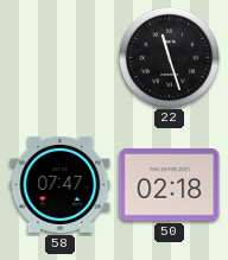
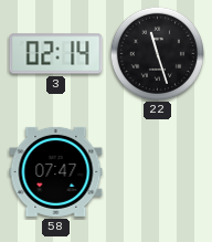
3: none -> 02:14 (56, 54)
50: 02:18 -> none (170, 185)
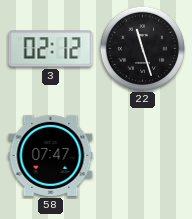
3: 02:14 -> 02:12 (51, 49)
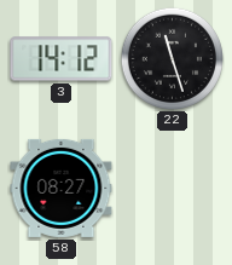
3: 02:12 -> 14:12 (62, 59)
58: 07:47 -> 08:27 (62, 188)
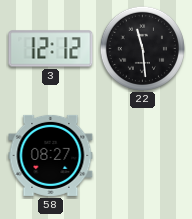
3: 14:12 -> 12:12 (51, 49)
22: 11:27 -> 11:29 (142, 48)
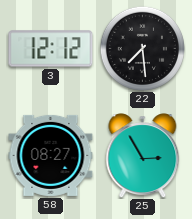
22: 11:29 -> 7:29 (142, 48)
25: none -> 2:55 (143, 156)
